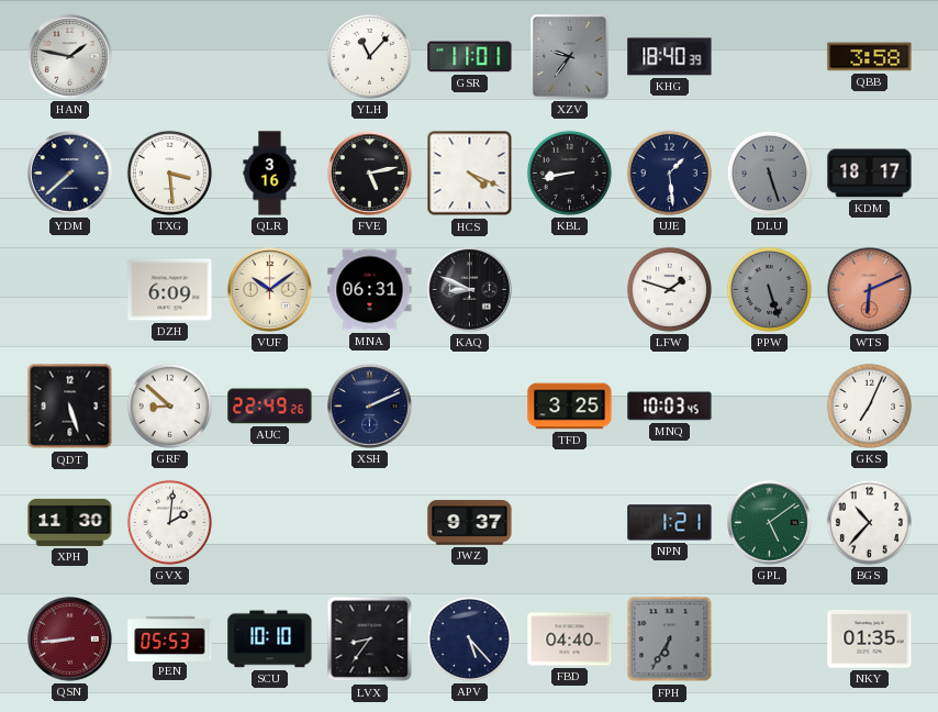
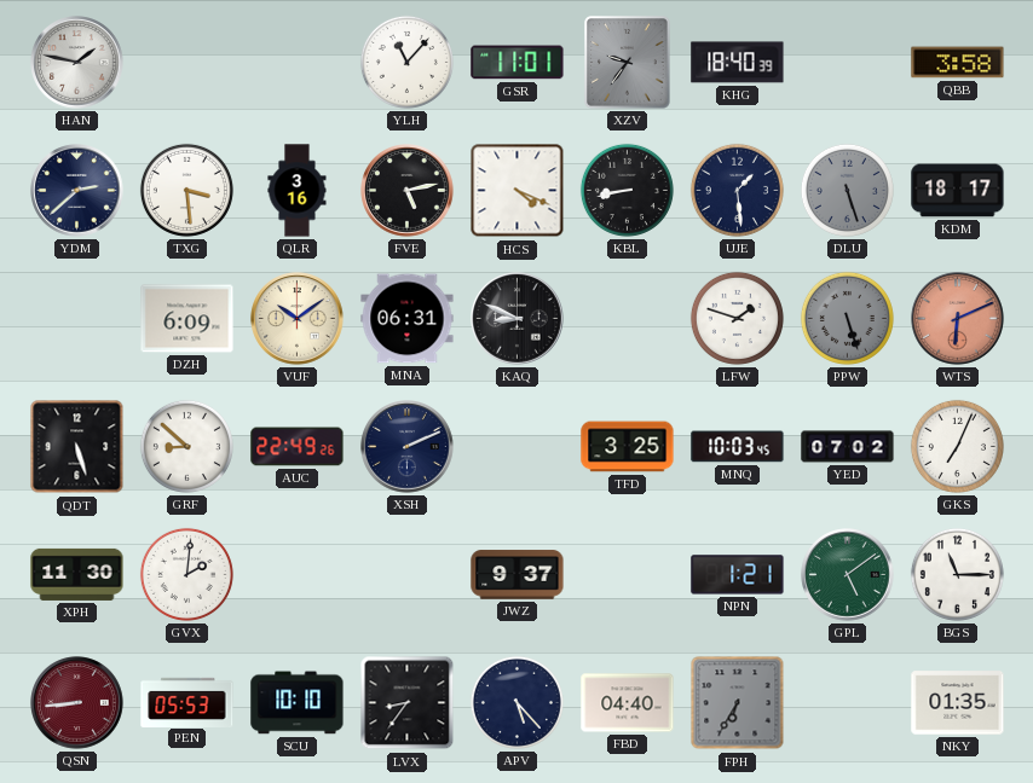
YDM: 7:38 -> 2:38 (77, 191)
YED: none -> 07:02 (848, 447)
BGS: 10:37 -> 11:15 (957, 574)
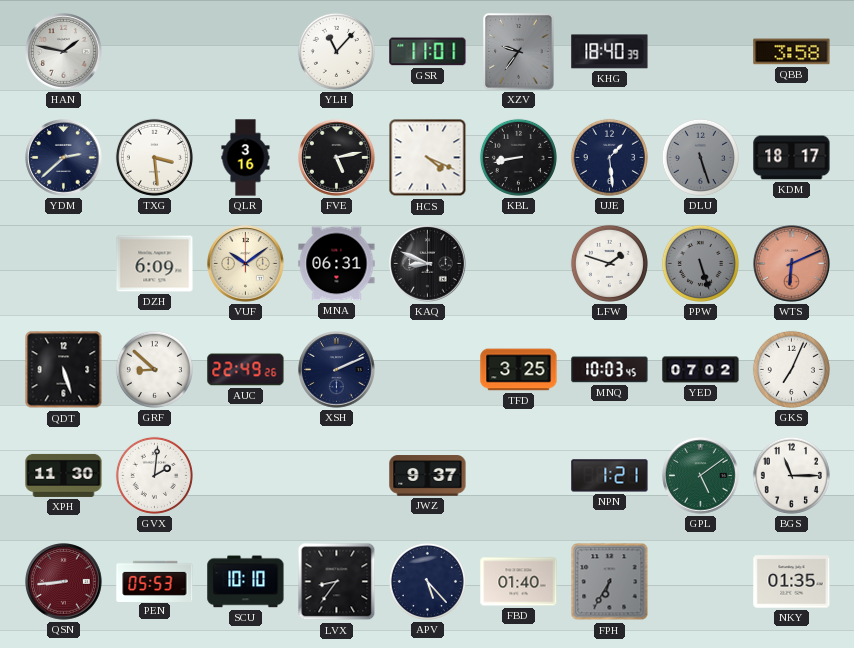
FBD: 04:40 -> 01:40 (519, 582)
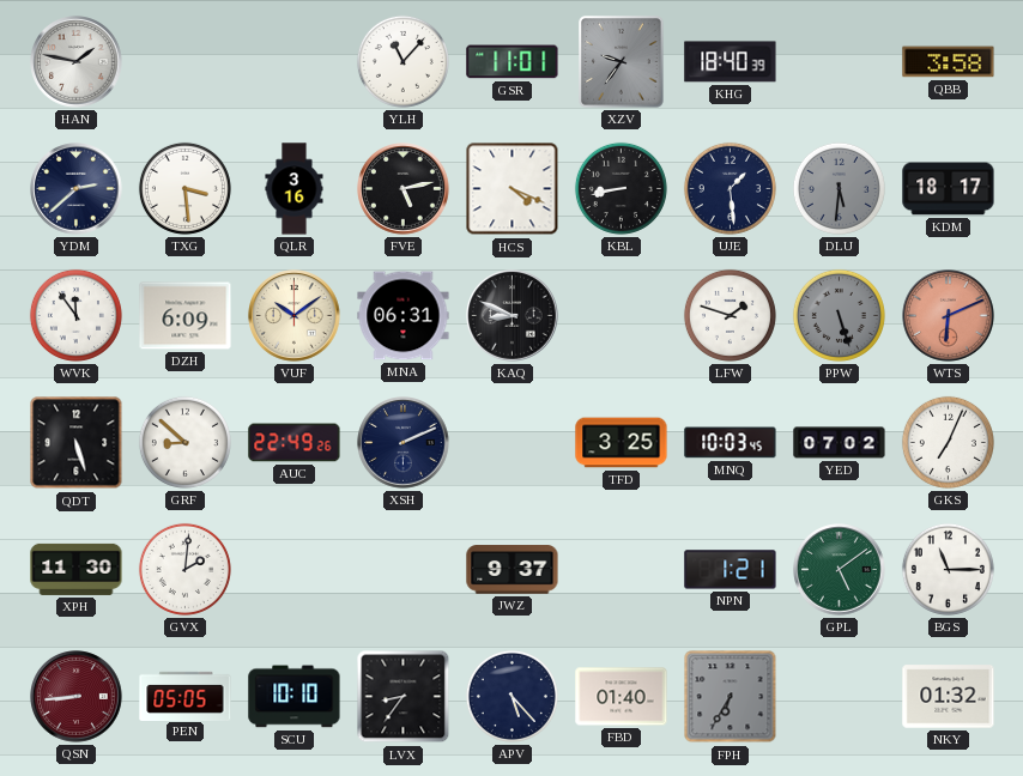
DLU: 5:27 -> 5:31 (839, 188)
WVK: none -> 11:54 (75, 315)
PEN: 05:53 -> 05:05 (186, 696)
NKY: 01:35 -> 01:32 (949, 697)
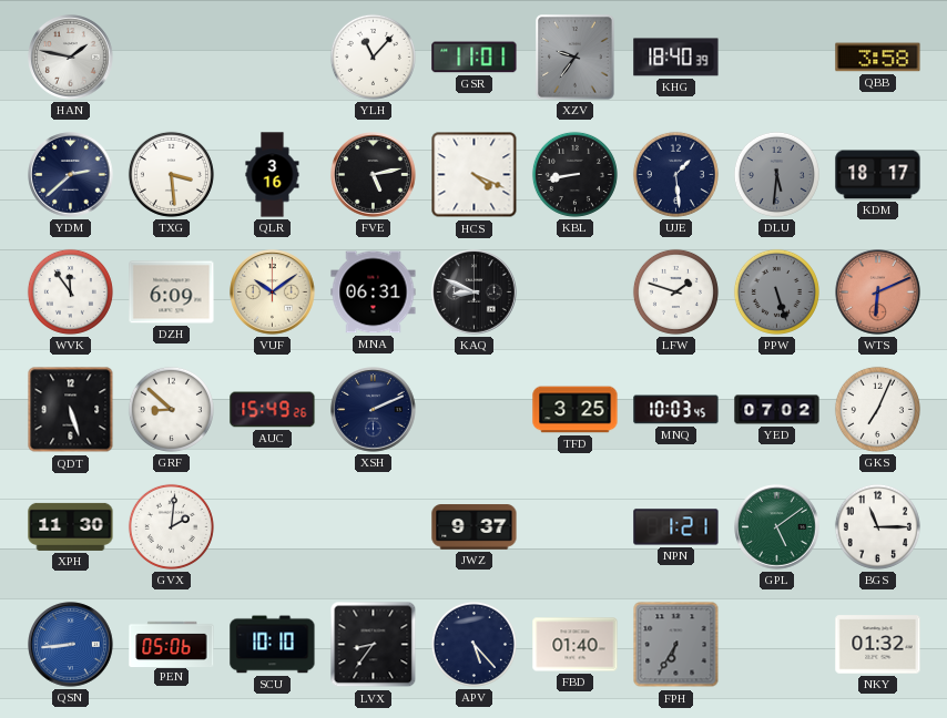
AUC: 22:49 -> 15:49 (273, 410)
QSN dial: burgundy -> blue (71, 645)
PEN: 05:05 -> 05:06 (172, 644)
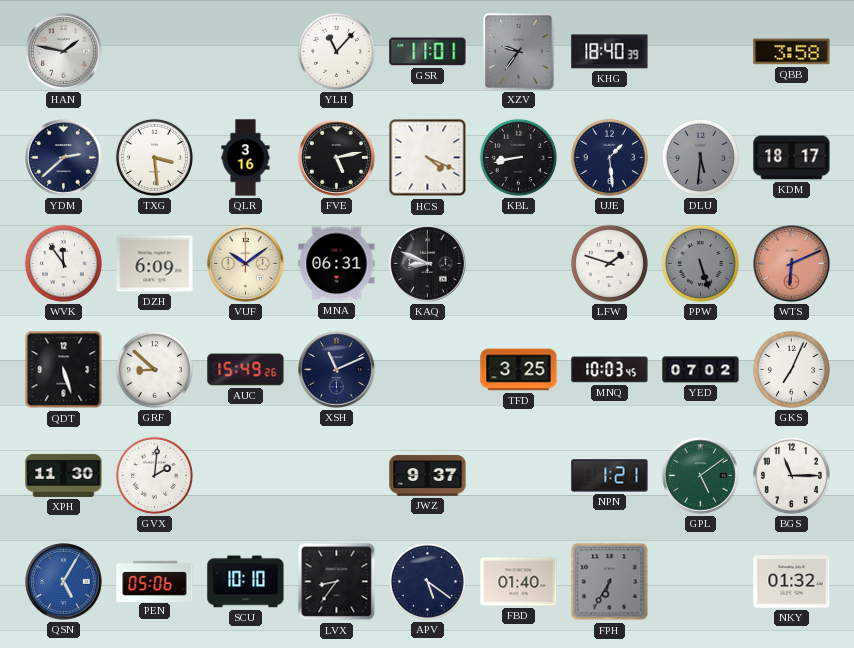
XSH: 2:11 -> 11:11 (337, 370)
QSN: 8:44 -> 5:05 (64, 582)
APV: 5:23 -> 5:21 (427, 581)
